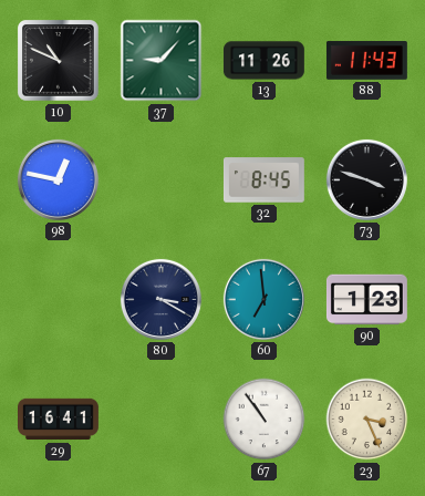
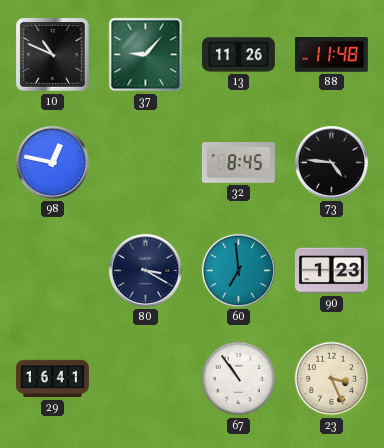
88: 11:43 -> 11:48 (331, 55)
73: 3:48 -> 4:46 (331, 162)
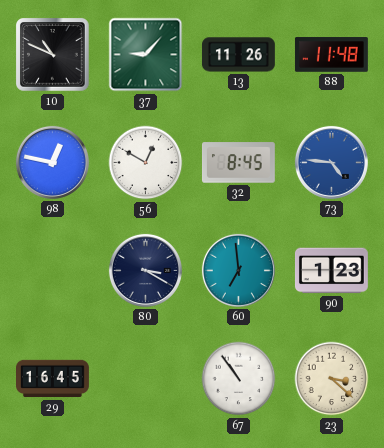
56: none -> 12:50 (146, 163)
73 dial: black -> blue (331, 162)
29: 16:41 -> 16:45 (53, 379)
23: 3:26 -> 3:22 (332, 379)
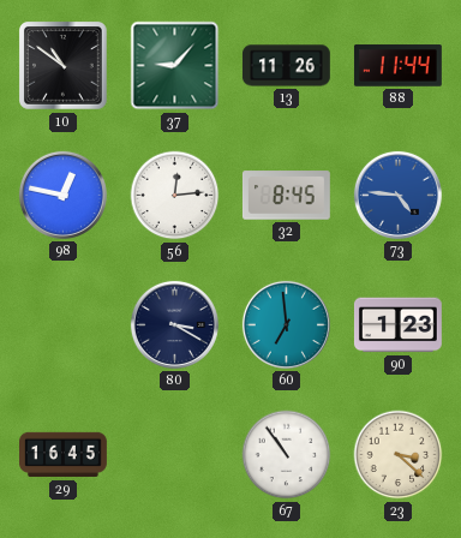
10: 10:49 -> 10:51 (64, 66)
88: 11:48 -> 11:44 (397, 66)
56: 12:50 -> 12:14 (175, 196)
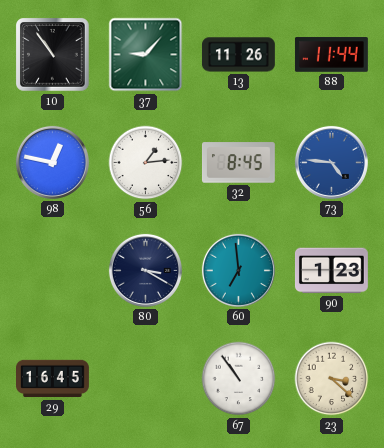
10: 10:51 -> 10:54 (53, 55)
56: 12:14 -> 1:14 (146, 163)
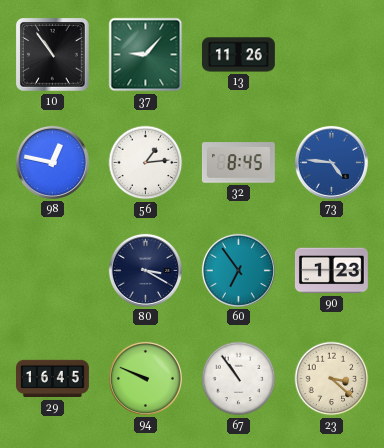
88: 11:44 -> none (331, 55)
60: 6:59 -> 6:54 (238, 270)
94: none -> 9:49 (145, 378)
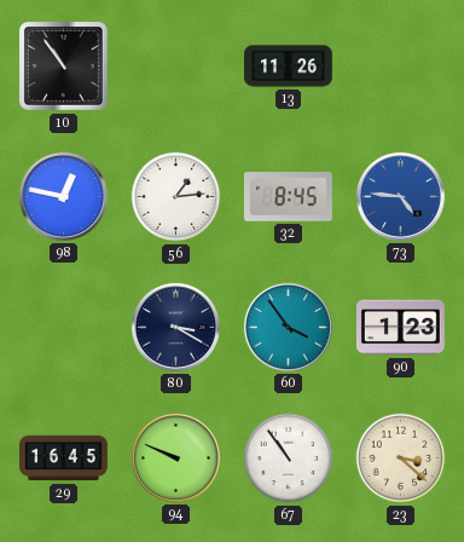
37: 9:07 -> none (146, 55)
60: 6:54 -> 3:54 (288, 327)
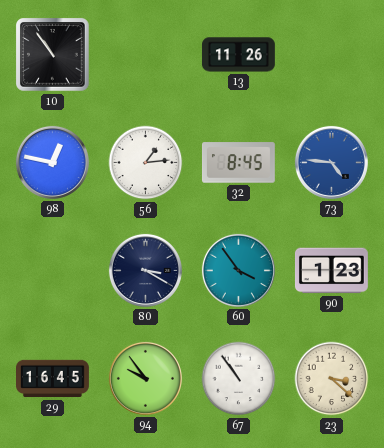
94: 9:49 -> 9:54 (145, 378)
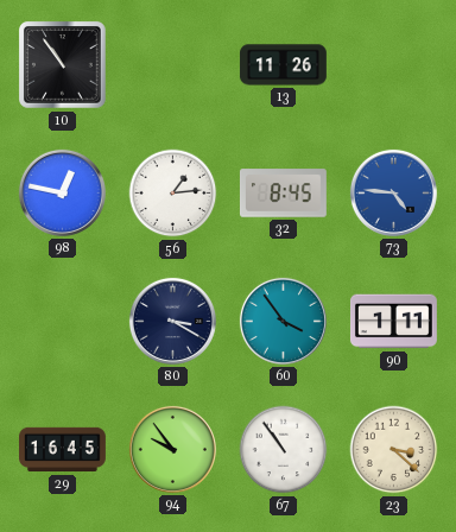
90: 1:23 -> 1:11 (393, 322)
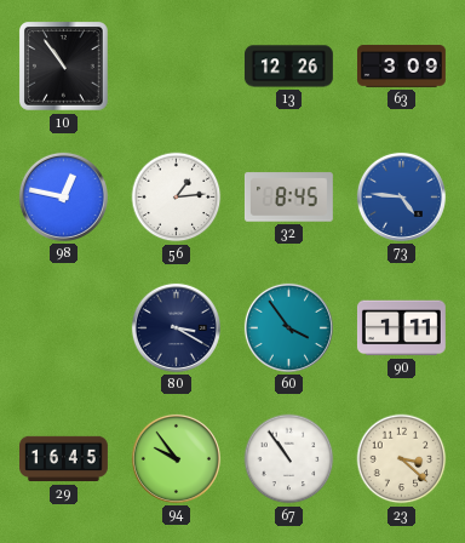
13: 11:26 -> 12:26 (288, 67)
63: none -> 3:09 (402, 67)
